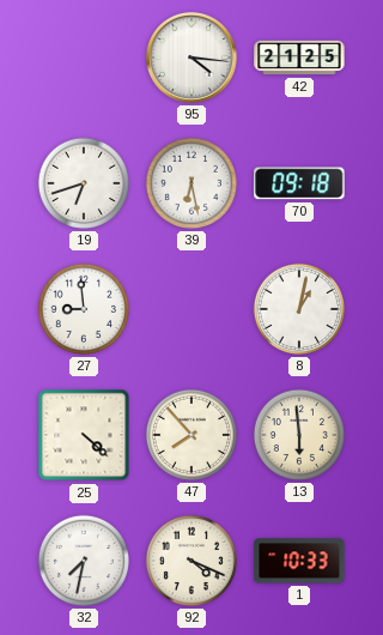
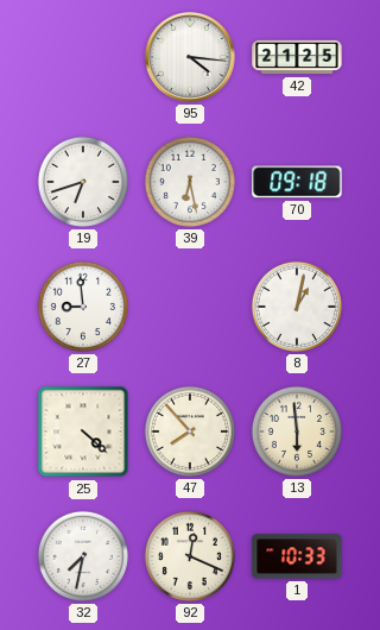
92: 4:19 -> 12:19 (190, 556)
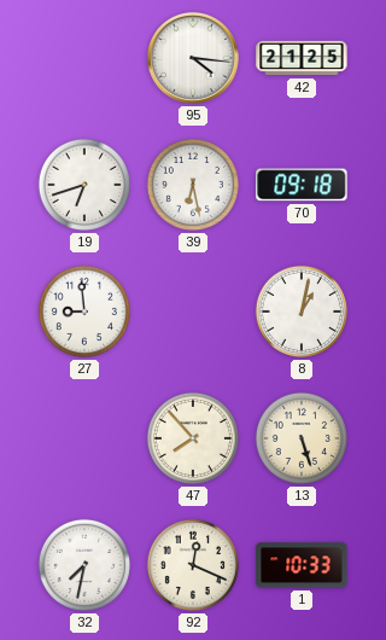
25: 4:22 -> none (83, 431)
13: 5:59 -> 5:27 (302, 438)
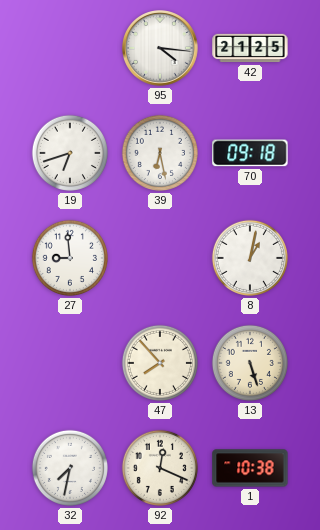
1: 10:33 -> 10:38 (250, 468)
